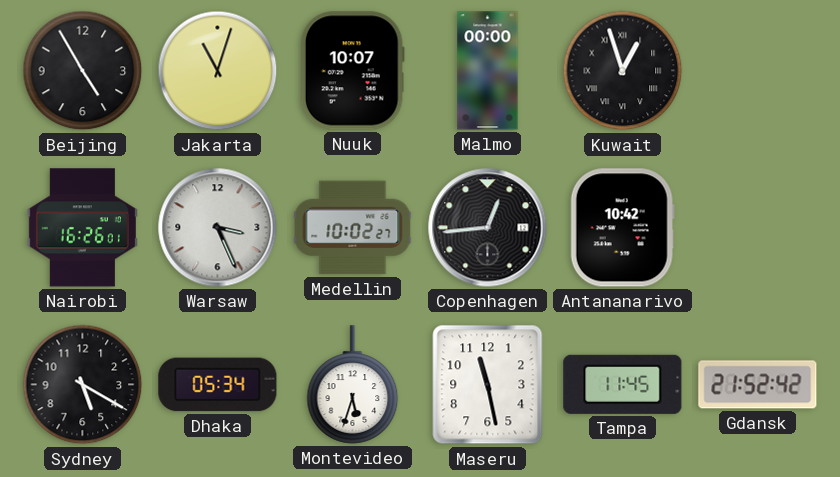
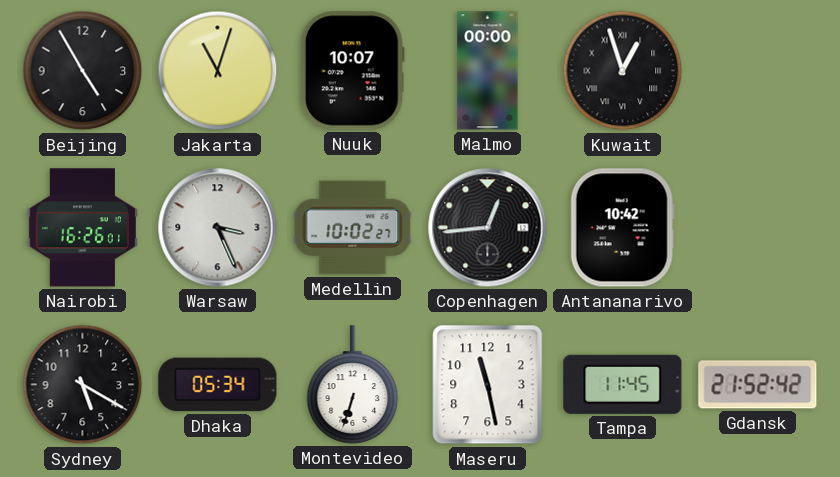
Montevideo: 5:33 -> 6:33 (353, 385)
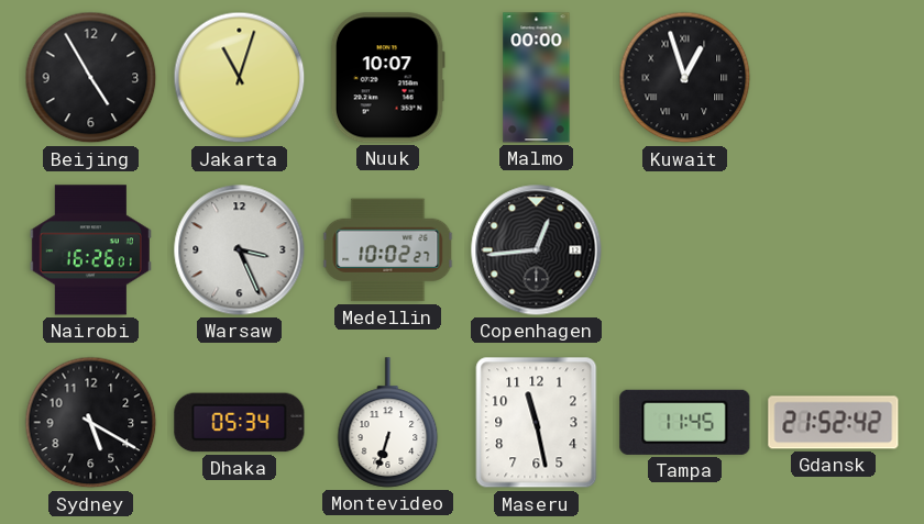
Antananarivo: 10:42 -> none (622, 228)
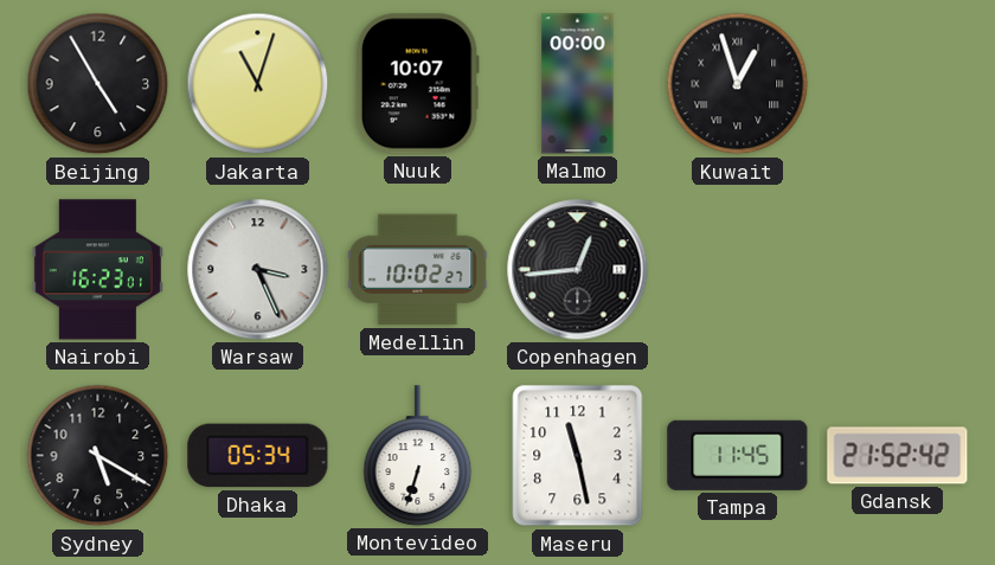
Nairobi: 16:26 -> 16:23 (97, 270)
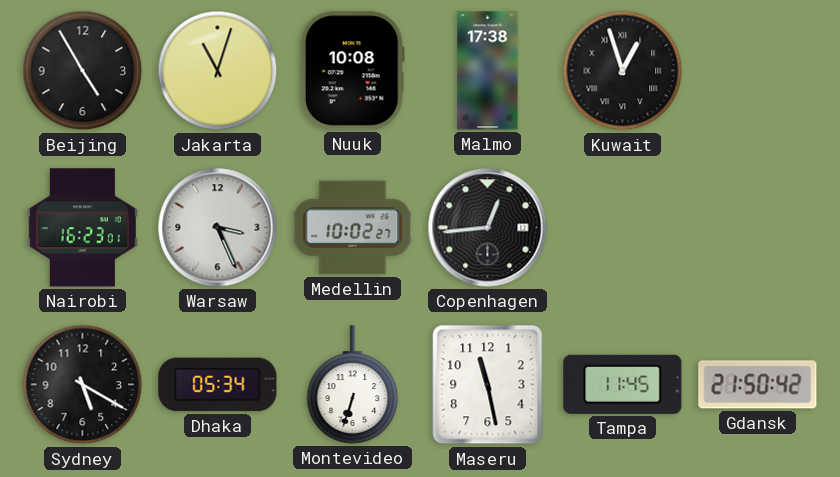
Nuuk: 10:07 -> 10:08 (352, 71)
Malmo: 00:00 -> 17:38 (488, 71)
Gdansk: 21:52 -> 21:50 (758, 385)
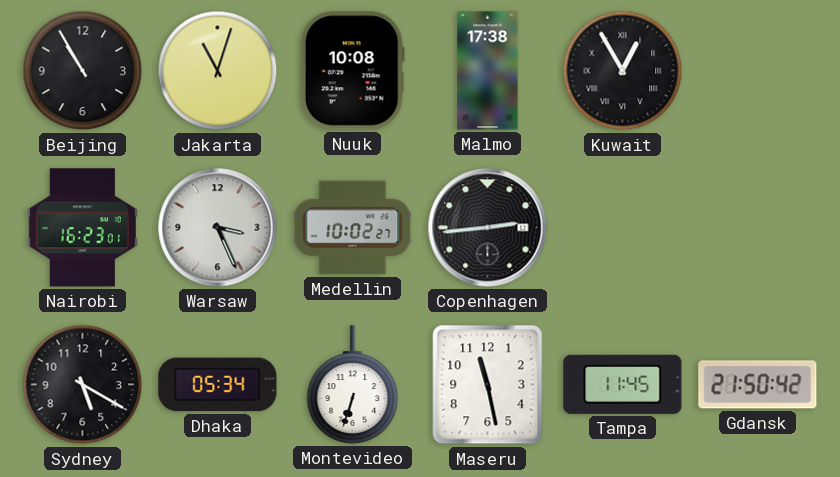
Beijing: 4:55 -> 10:55 (83, 71)
Kuwait: 12:57 -> 12:55 (623, 71)
Copenhagen: 12:44 -> 2:44 (488, 228)
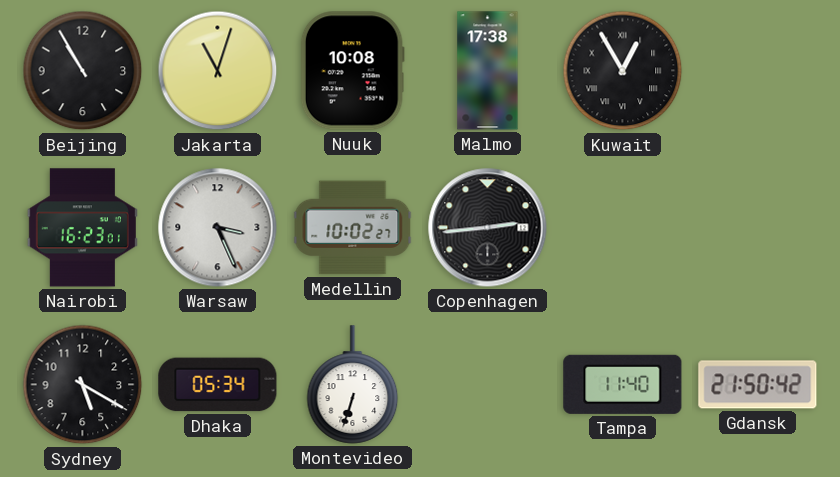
Maseru: 11:28 -> none (488, 385)
Tampa: 11:45 -> 11:40 (623, 384)
